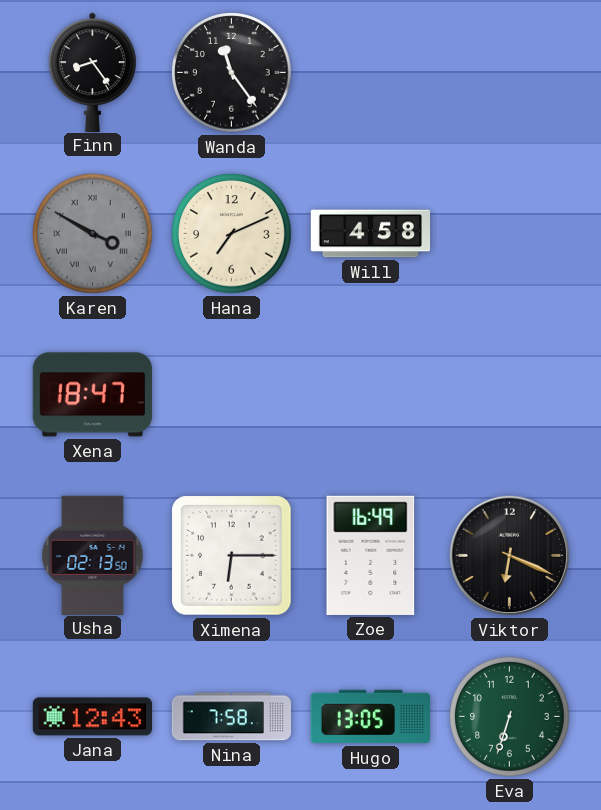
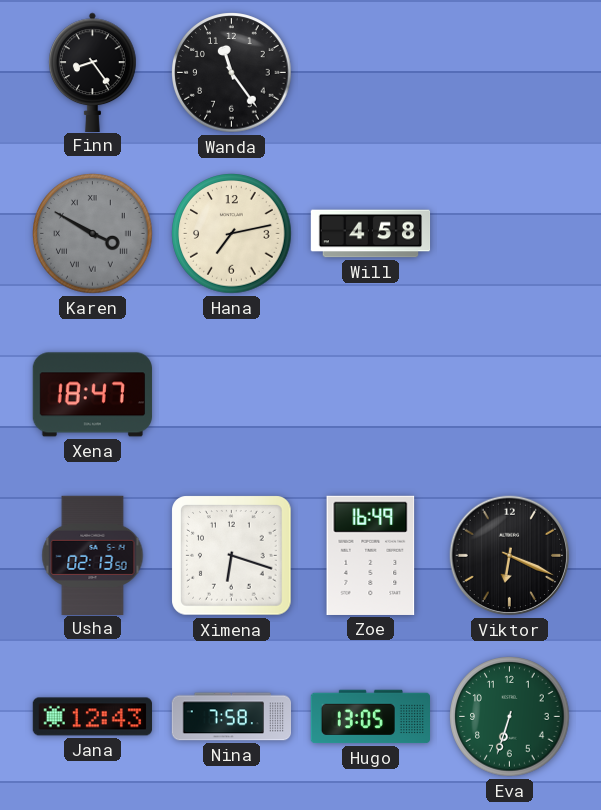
Hana: 7:11 -> 7:13 (232, 234)
Ximena: 6:15 -> 6:18 (232, 556)
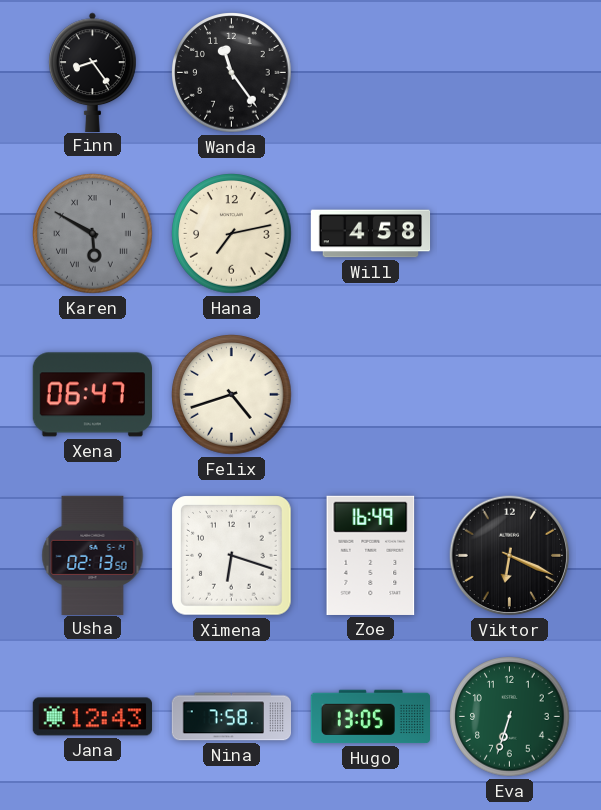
Karen: 3:50 -> 5:50 (93, 234)
Xena: 18:47 -> 06:47 (92, 395)
Felix: none -> 4:42 (232, 395)
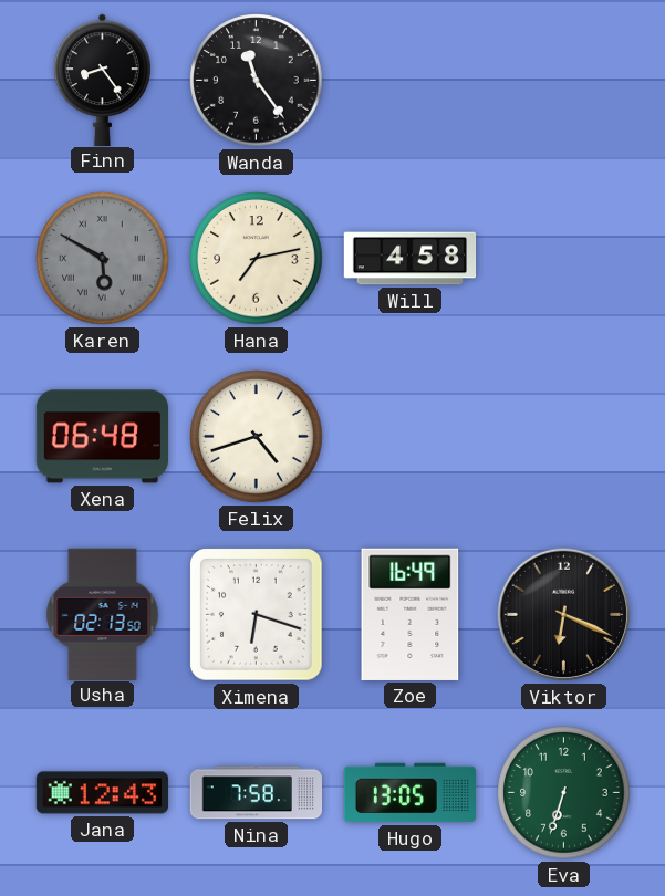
Xena: 06:47 -> 06:48 (102, 437)
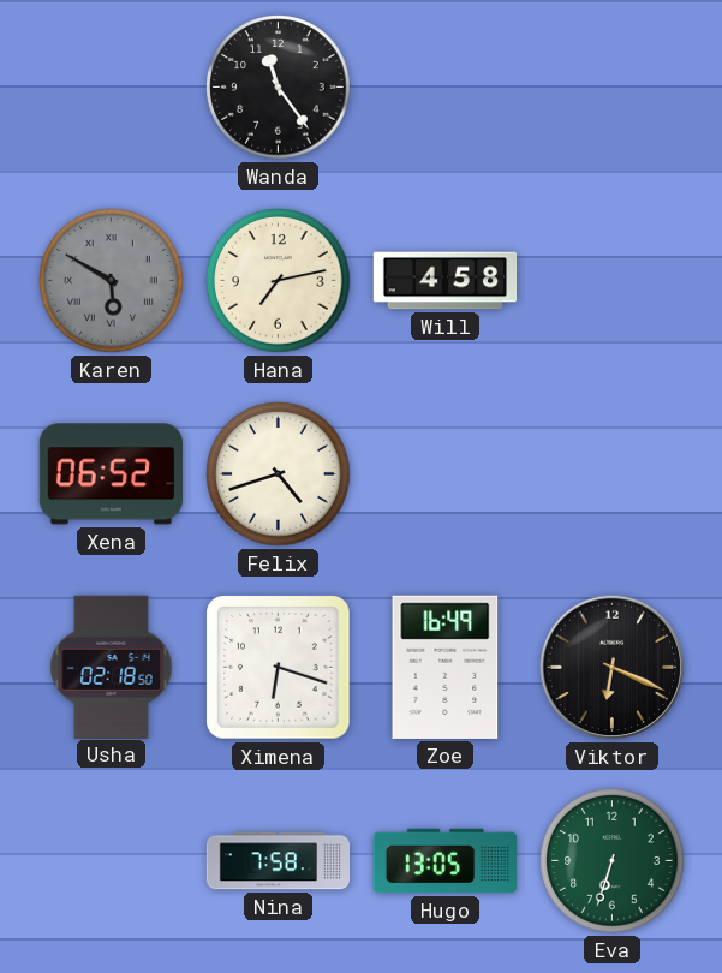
Finn: 8:24 -> none (103, 80)
Xena: 06:48 -> 06:52 (111, 474)
Usha: 02:13 -> 02:18 (112, 667)
Jana: 12:43 -> none (102, 793)
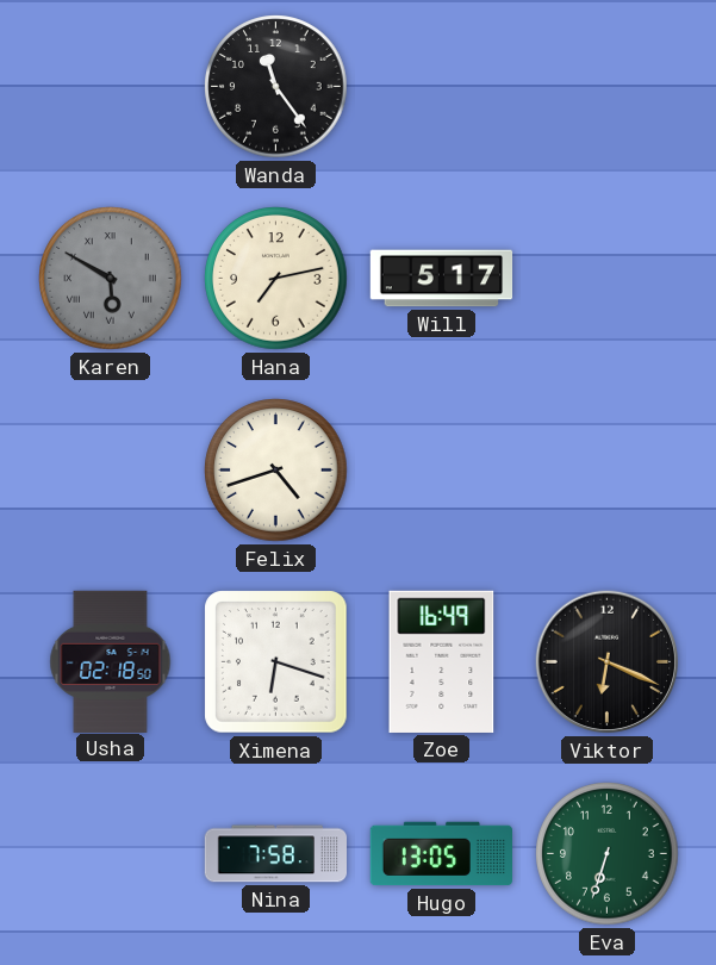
Will: 4:58 -> 5:17 (442, 279)
Xena: 06:52 -> none (111, 474)
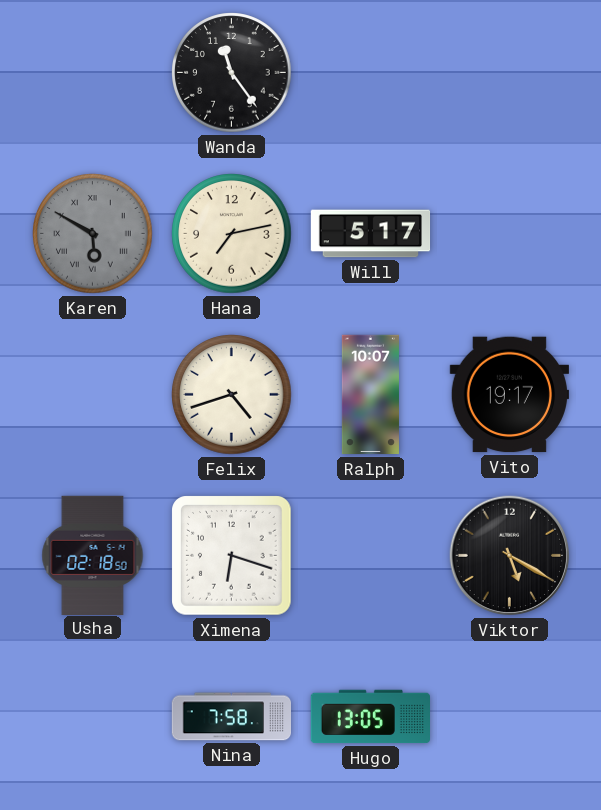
Ralph: none -> 10:07 (370, 395)
Vito: none -> 19:17 (509, 395)
Zoe: 16:49 -> none (442, 661)
Viktor: 6:19 -> 5:20 (510, 556)
Eva: 6:33 -> none (608, 854)
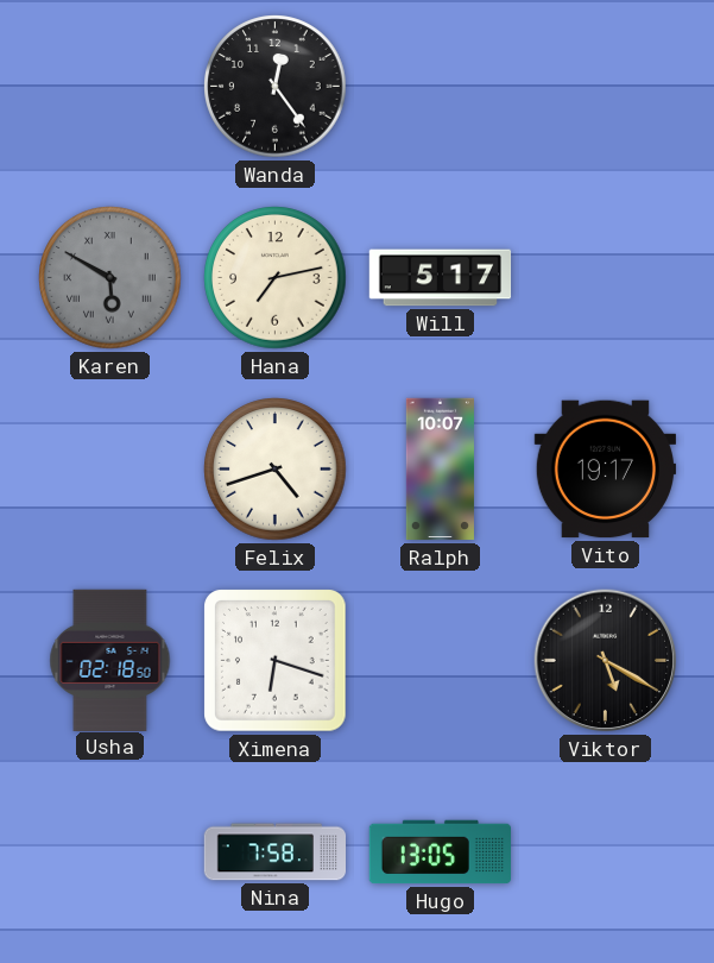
Wanda: 11:24 -> 12:24 (276, 87)
